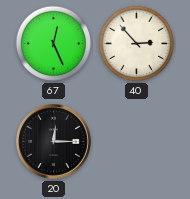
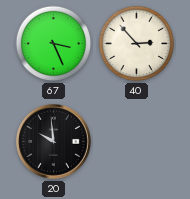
67: 12:26 -> 3:26 (54, 44)
20: 12:15 -> 9:59 (53, 141)
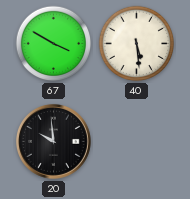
67: 3:26 -> 3:50 (54, 44)
40: 2:53 -> 5:29 (137, 44)
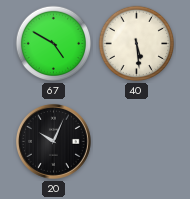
67: 3:50 -> 4:50 (54, 44)
20: 9:59 -> 10:04 (53, 141)
